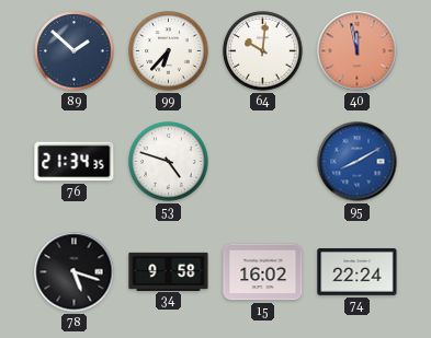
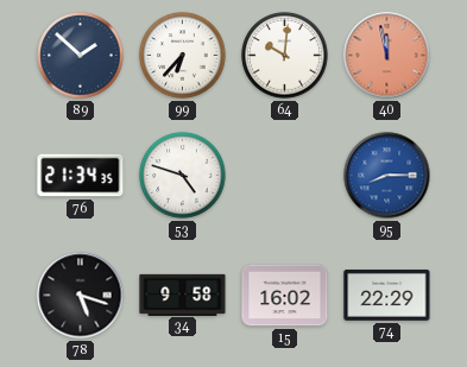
95: 8:10 -> 8:15 (387, 176)
74: 22:24 -> 22:29 (387, 295)
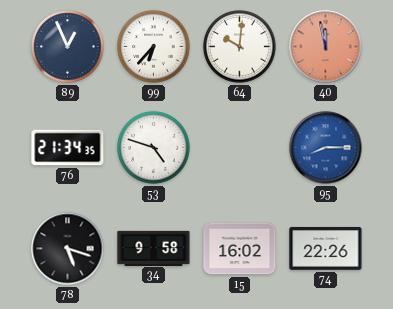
89: 1:52 -> 12:56 (68, 47)
74: 22:29 -> 22:26 (326, 248)
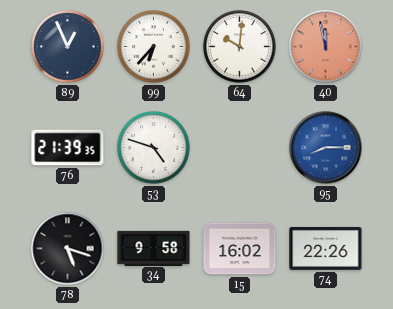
76: 21:34 -> 21:39 (68, 148)
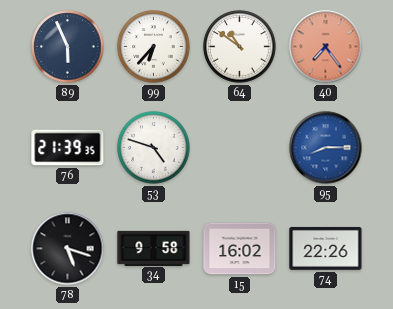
89: 12:56 -> 5:56 (68, 47)
64: 10:01 -> 10:51 (240, 47)
40: 11:58 -> 7:24 (326, 47)
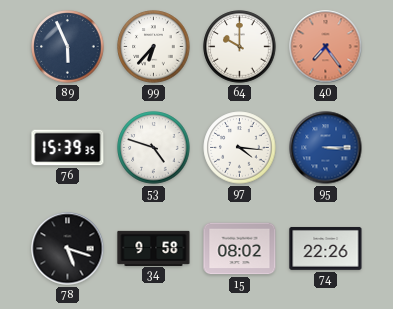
64: 10:51 -> 10:00 (240, 47)
76: 21:39 -> 15:39 (68, 148)
97: none -> 4:16 (240, 148)
95: 8:15 -> 3:15 (326, 148)
15: 16:02 -> 08:02 (240, 249)
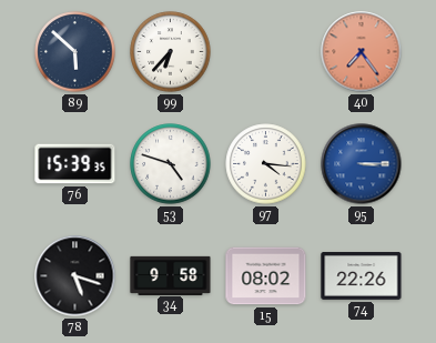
89: 5:56 -> 5:52 (75, 52)
64: 10:00 -> none (240, 47)
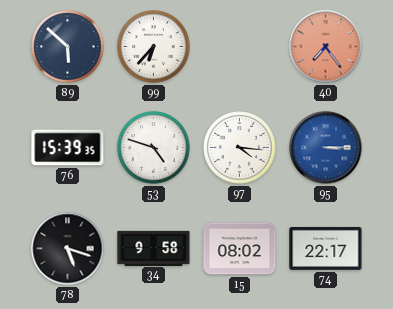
74: 22:26 -> 22:17 (326, 248)
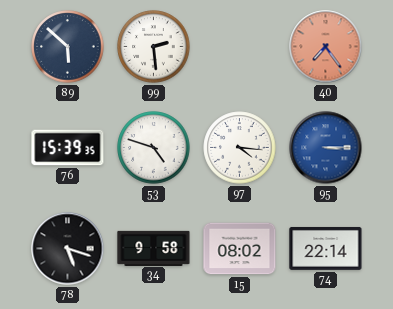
99: 6:37 -> 2:29 (154, 47)
74: 22:17 -> 22:14 (326, 248)
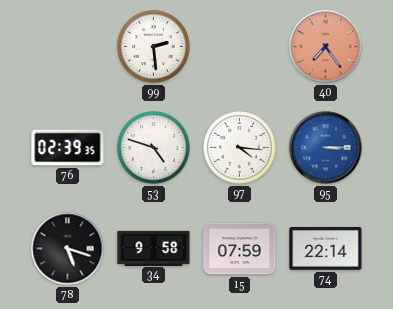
89: 5:52 -> none (68, 47)
76: 15:39 -> 02:39 (68, 148)
15: 08:02 -> 07:59 (240, 249)
